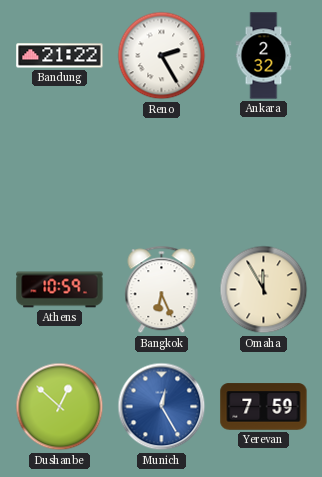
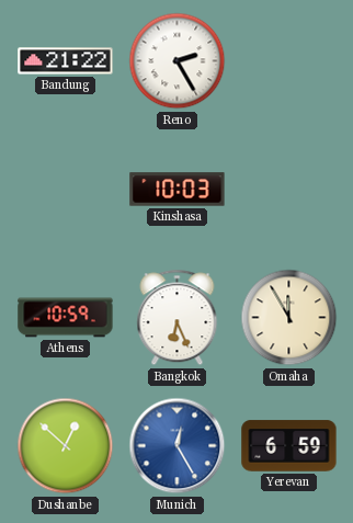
Ankara: 2:32 -> none (264, 56)
Kinshasa: none -> 10:03 (178, 190)
Yerevan: 7:59 -> 6:59 (289, 446)
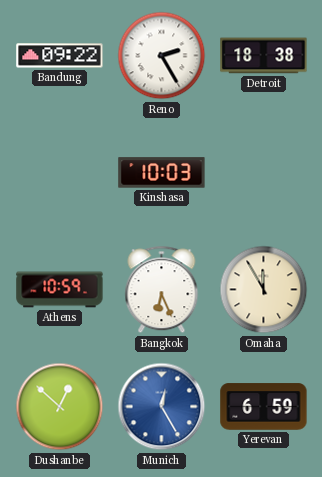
Bandung: 21:22 -> 09:22 (60, 56)
Detroit: none -> 18:38 (264, 56)
